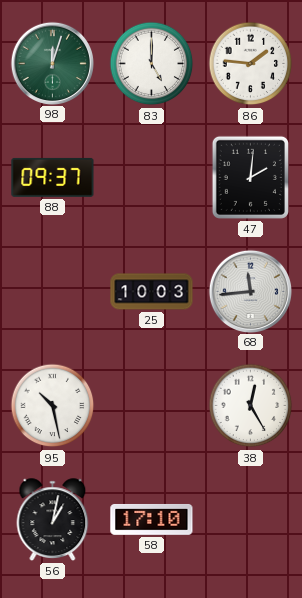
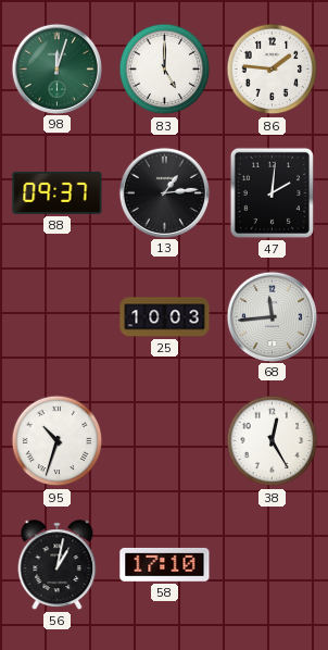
13: none -> 1:14 (164, 192)
95: 10:28 -> 10:33 (58, 441)
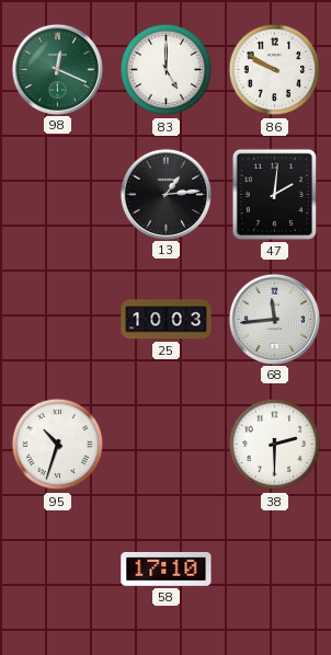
98: 12:03 -> 12:19 (57, 69)
86: 1:46 -> 9:50 (275, 70)
88: 09:37 -> none (58, 192)
38: 12:25 -> 2:30 (275, 445)
56: 1:02 -> none (58, 565)
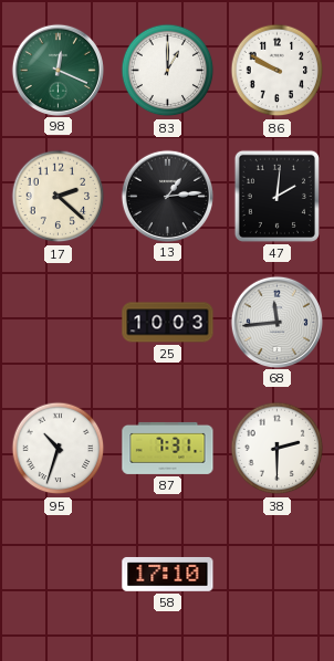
83: 5:00 -> 1:00 (168, 71)
17: none -> 2:22 (59, 197)
87: none -> 7:31 (168, 448)
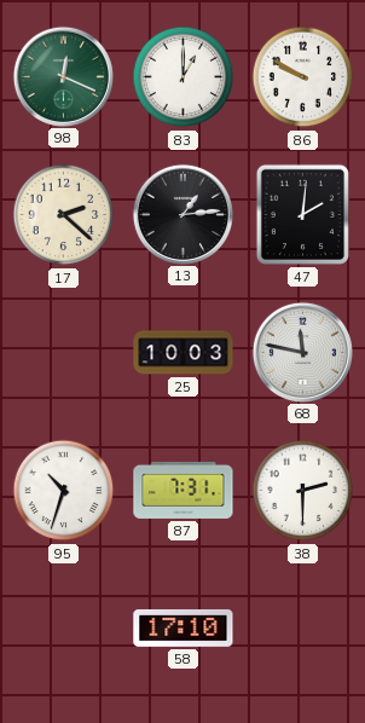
68: 11:44 -> 11:47 (302, 352)
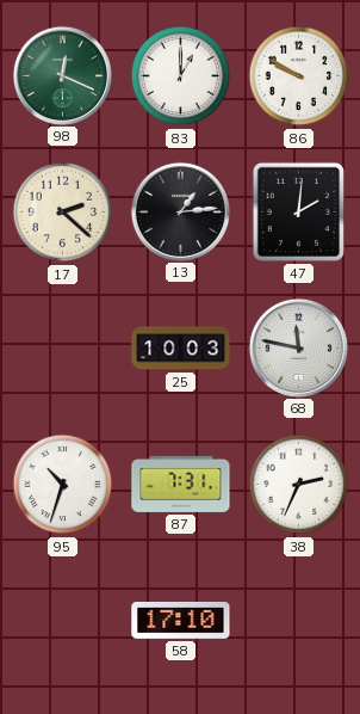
38: 2:30 -> 2:34 (299, 485)
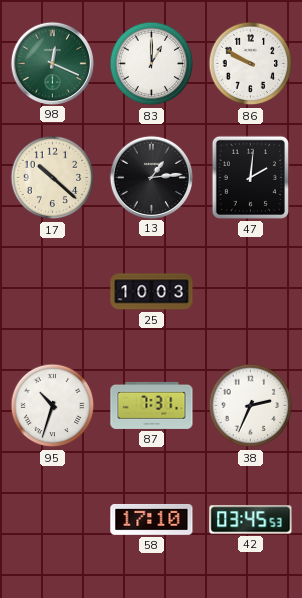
17: 2:22 -> 10:22 (53, 178)
68: 11:47 -> none (298, 347)
42: none -> 03:45 (251, 520)
